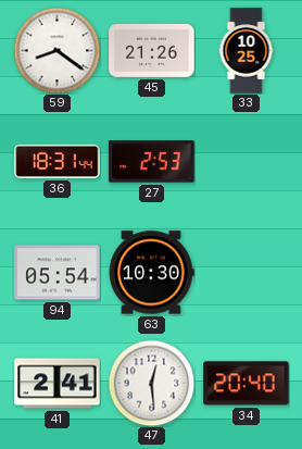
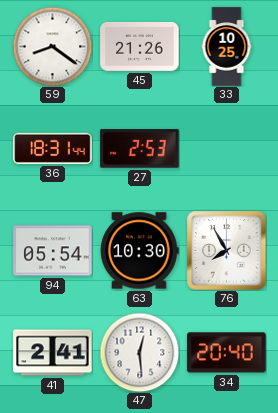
76: none -> 7:55 (227, 251)
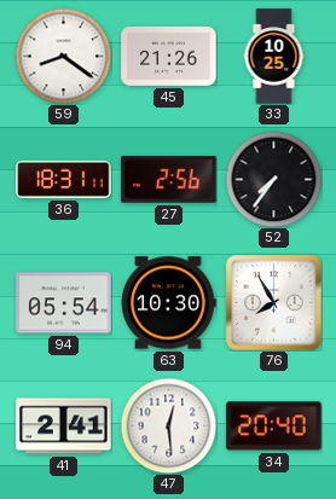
36: 18:31:44 -> 18:31:11 (64, 179)
27: 2:53 -> 2:56 (169, 180)
52: none -> 7:36 (273, 179)
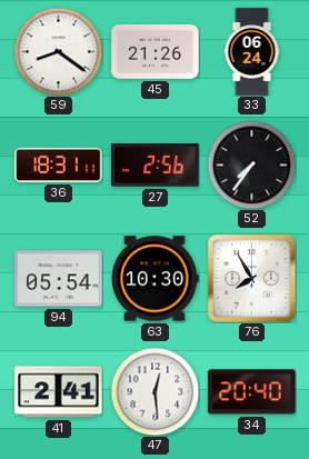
33: 10:25 -> 06:24 (252, 52)
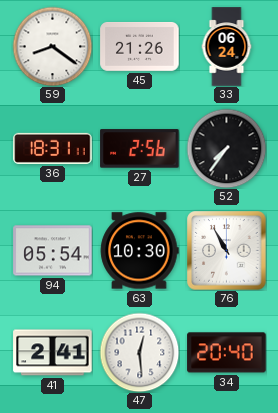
76: 7:55 -> 10:55 (227, 251)
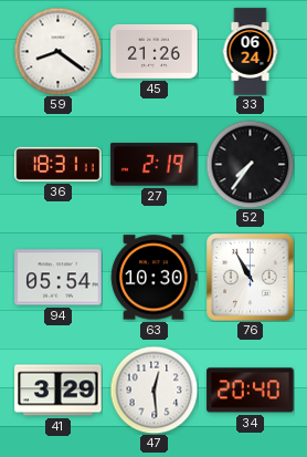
27: 2:56 -> 2:19 (155, 165)
41: 2:41 -> 3:29 (59, 391)
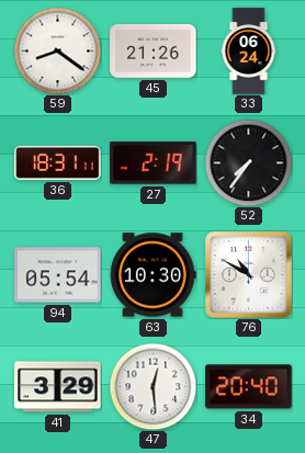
76: 10:55 -> 10:50 (249, 275)
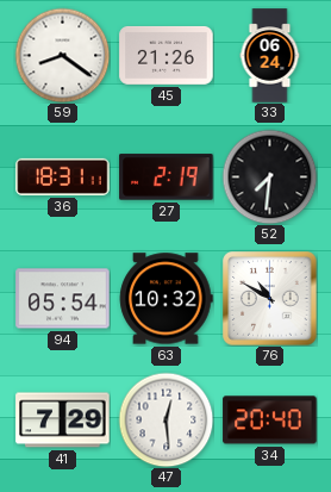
52: 7:36 -> 7:31 (269, 176)
63: 10:30 -> 10:32 (165, 299)
41: 3:29 -> 7:29 (63, 421)
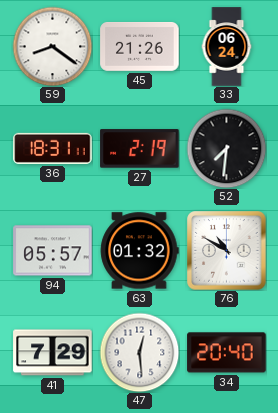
94: 05:54 -> 05:57 (53, 251)
63: 10:32 -> 01:32 (139, 251)
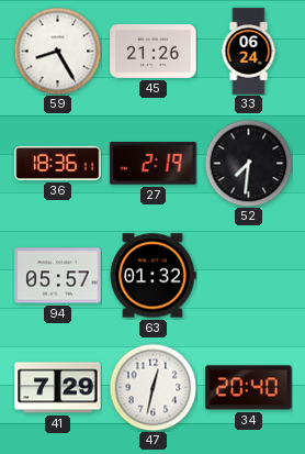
59: 8:21 -> 8:25 (57, 51)
36: 18:31 -> 18:36 (58, 163)
76: 10:50 -> none (227, 251)
47: 12:29 -> 12:32 (152, 387)
